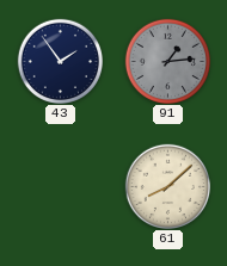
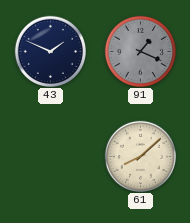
43: 1:54 -> 1:49 (50, 51)
91: 1:14 -> 1:19 (140, 51)
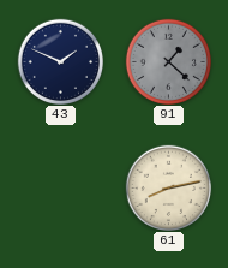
91: 1:19 -> 1:22 (168, 61)
61: 8:08 -> 8:13 (168, 187)
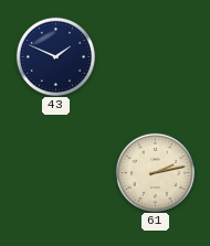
91: 1:22 -> none (168, 61)
61: 8:13 -> 2:13 (155, 172)
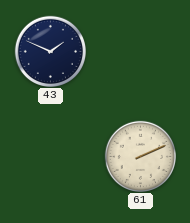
61: 2:13 -> 2:11 (140, 156)
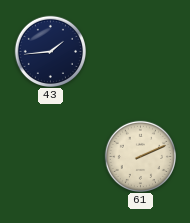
43: 1:49 -> 1:44 (50, 51)
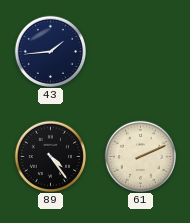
89: none -> 4:24 (50, 156)
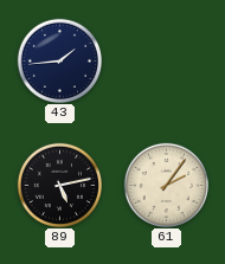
89: 4:24 -> 5:13 (59, 185)
61: 2:11 -> 2:06 (166, 185)
